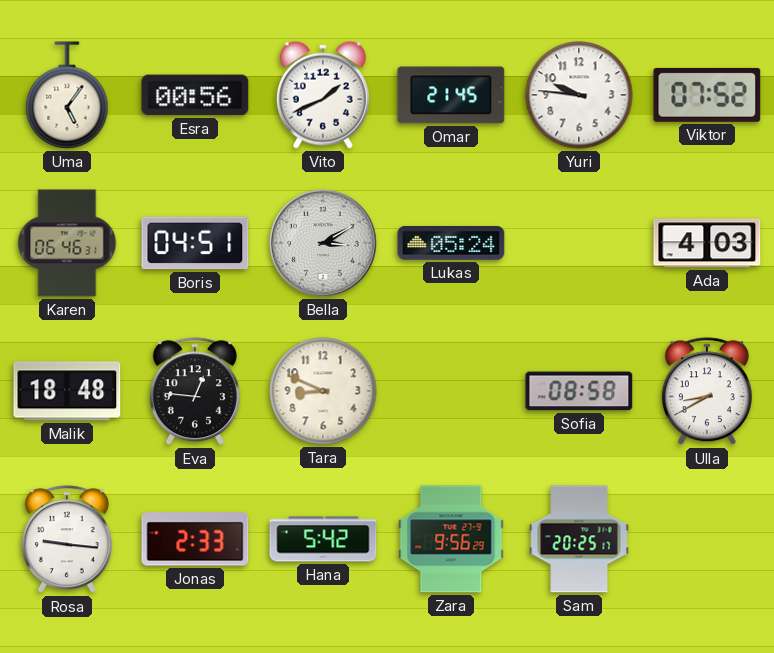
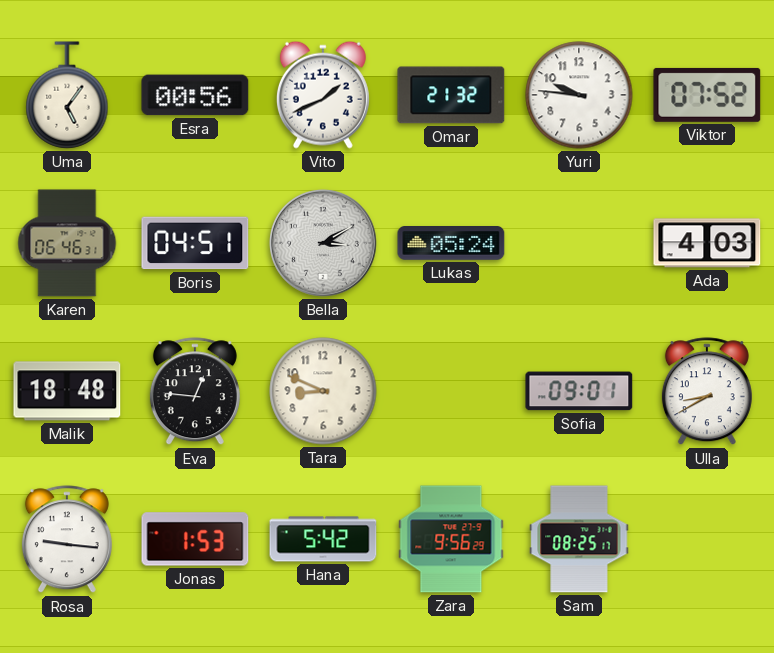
Omar: 21:45 -> 21:32 (451, 95)
Sofia: 08:58 -> 09:01 (579, 391)
Jonas: 2:33 -> 1:53 (195, 539)
Sam: 20:25 -> 08:25 (579, 539)
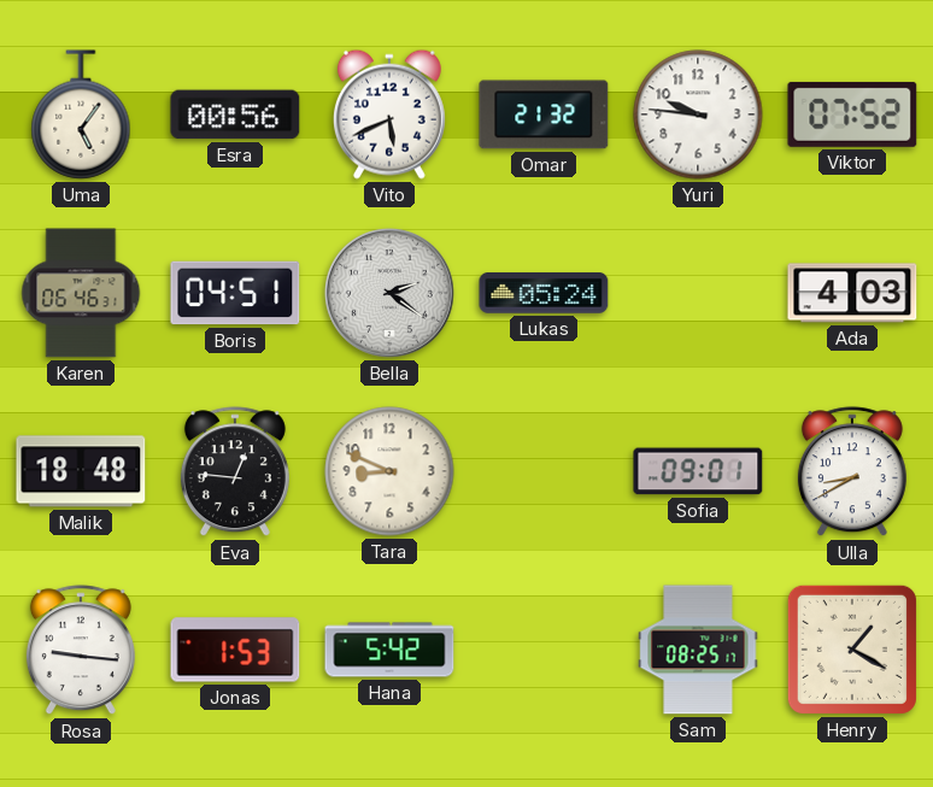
Vito: 1:41 -> 5:41 (389, 114)
Bella: 3:10 -> 2:21 (389, 293)
Zara: 9:56 -> none (451, 539)
Henry: none -> 1:20 (852, 650)
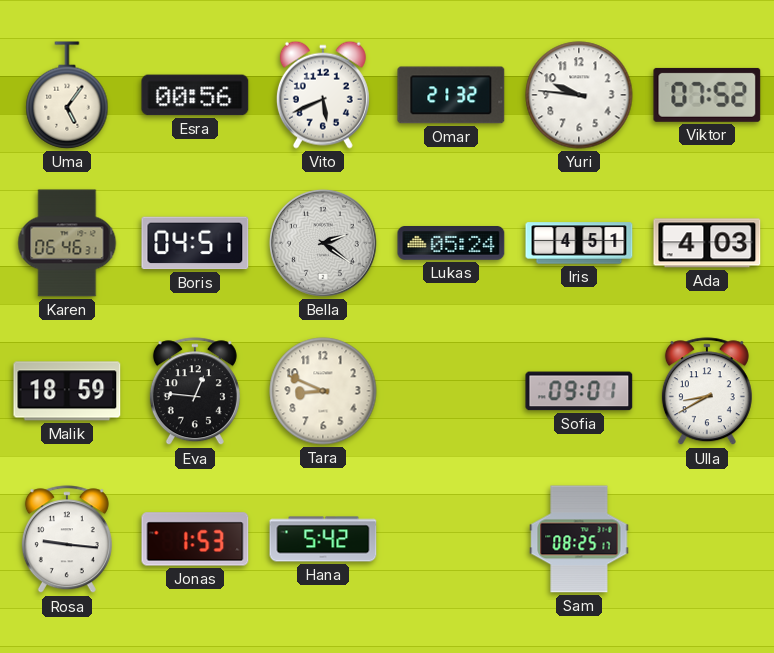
Iris: none -> 4:51 (579, 243)
Malik: 18:48 -> 18:59 (67, 391)
Henry: 1:20 -> none (852, 650)
